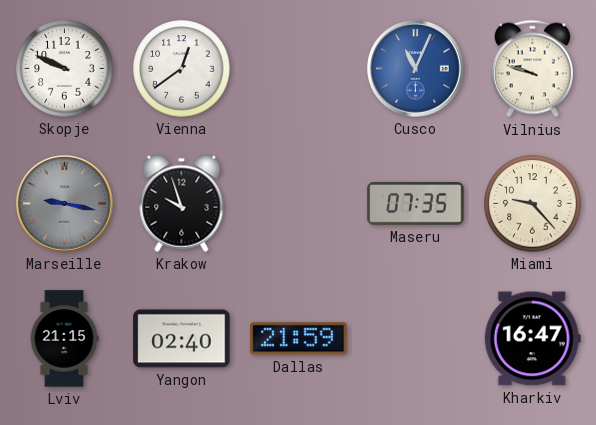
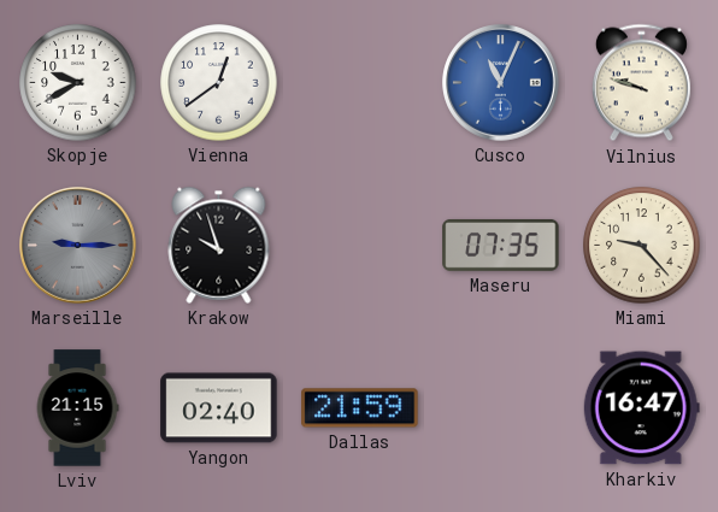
Skopje: 9:49 -> 9:40 (78, 83)
Marseille: 9:17 -> 9:15 (78, 246)
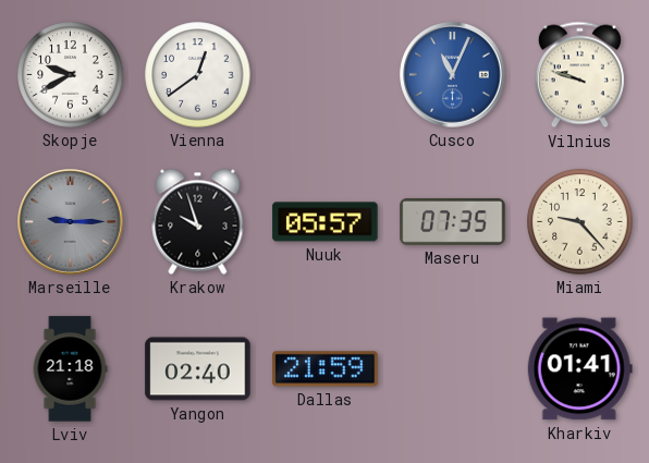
Nuuk: none -> 05:57 (326, 222)
Lviv: 21:15 -> 21:18 (70, 369)
Kharkiv: 16:47 -> 01:41 (579, 369)
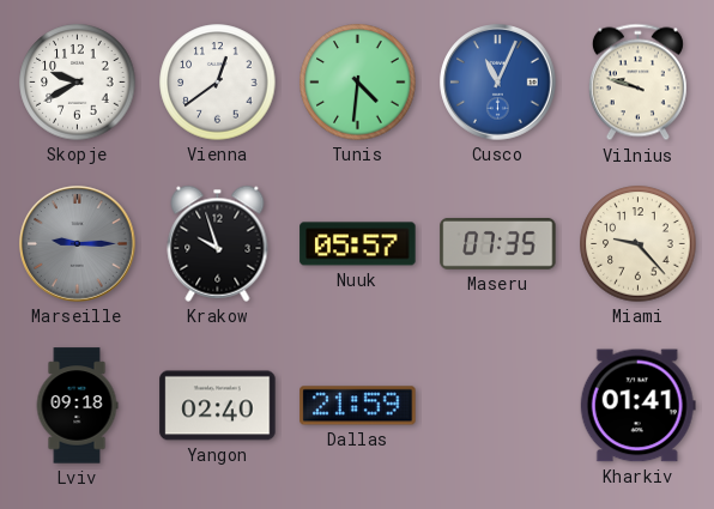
Tunis: none -> 4:31 (358, 83)
Lviv: 21:18 -> 09:18 (77, 406)
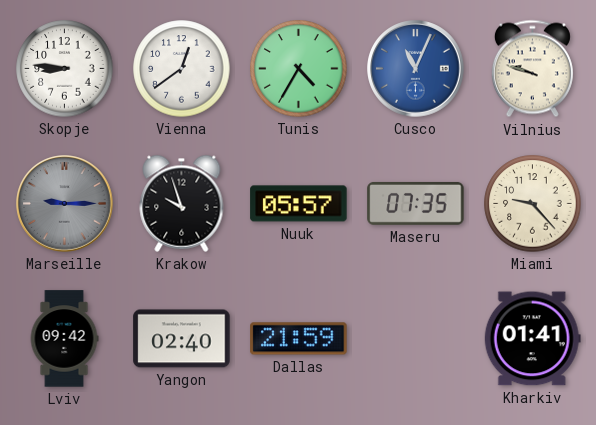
Skopje: 9:40 -> 8:46 (65, 69)
Tunis: 4:31 -> 4:35 (299, 69)
Lviv: 09:18 -> 09:42 (64, 339)
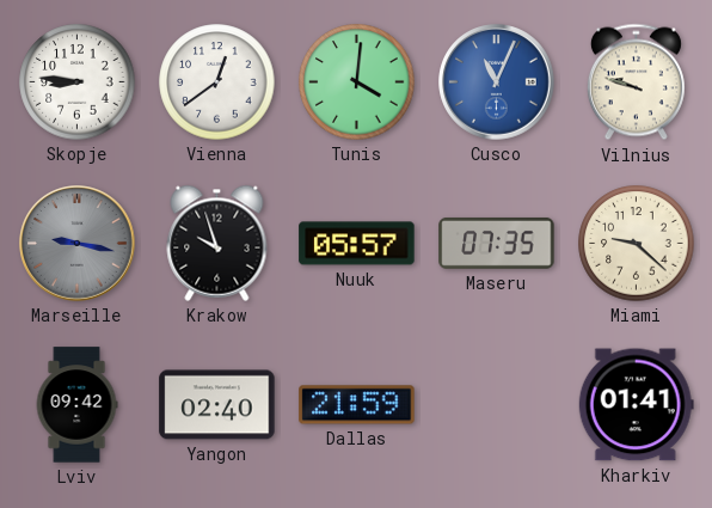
Tunis: 4:35 -> 4:01 (357, 82)
Marseille: 9:15 -> 9:17 (78, 244)
Miami: 9:23 -> 9:22 (637, 244)
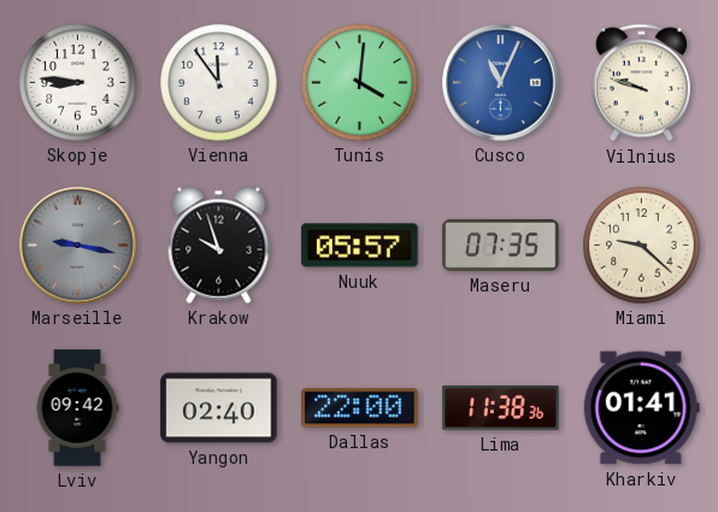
Vienna: 12:39 -> 11:54 (219, 83)
Dallas: 21:59 -> 22:00 (360, 408)
Lima: none -> 11:38 (501, 407)
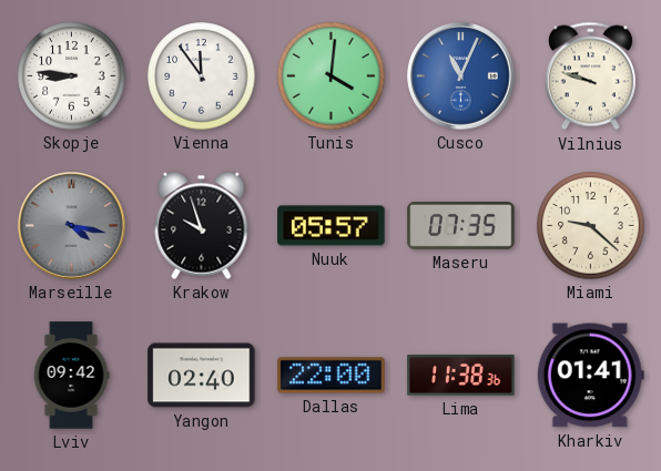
Marseille: 9:17 -> 4:17 (72, 226)
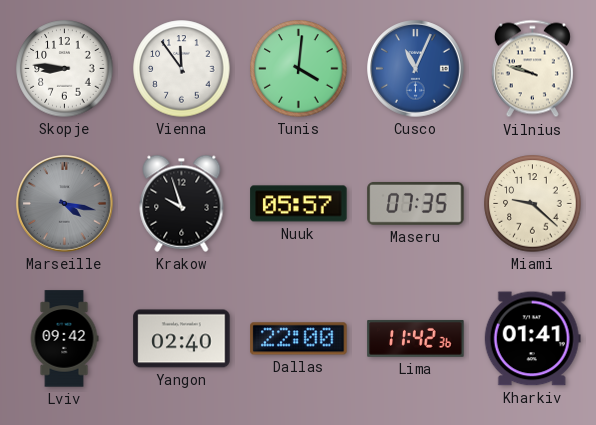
Lima: 11:38 -> 11:42 (416, 338)
